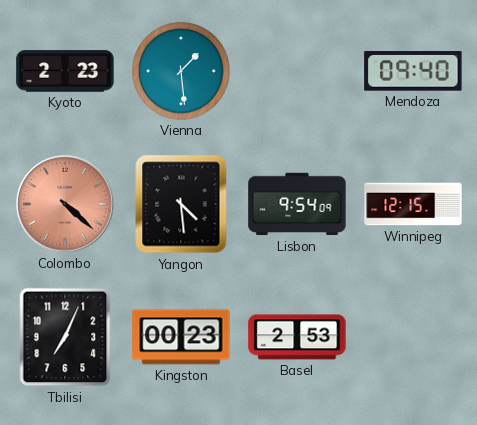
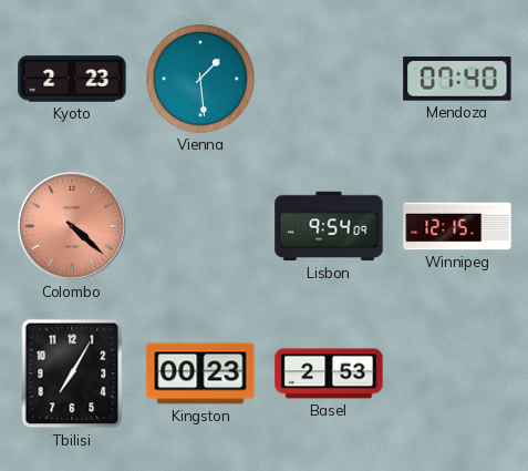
Mendoza: 09:40 -> 07:40 (457, 79)
Yangon: 4:29 -> none (181, 204)
Tbilisi: 7:04 -> 7:05 (72, 373)
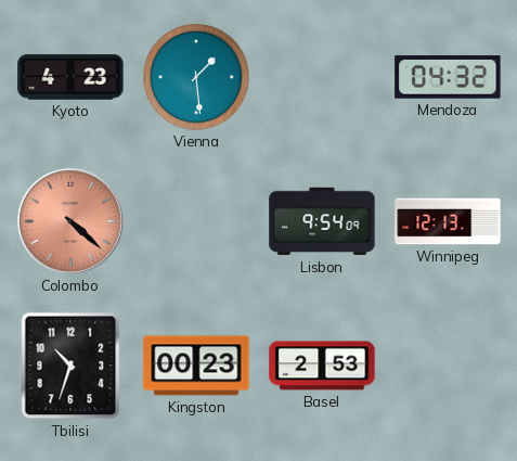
Kyoto: 2:23 -> 4:23 (70, 77)
Mendoza: 07:40 -> 04:32 (448, 77)
Winnipeg: 12:15 -> 12:13 (448, 221)
Tbilisi: 7:05 -> 10:33 (70, 366)
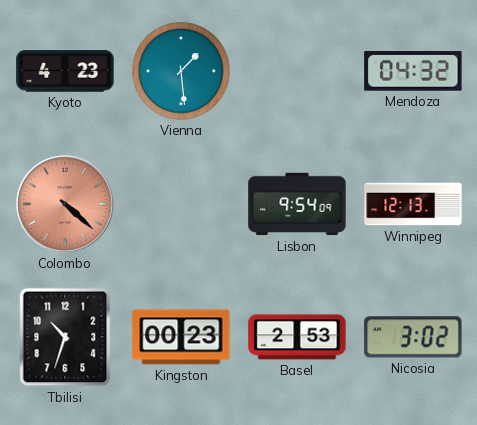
Nicosia: none -> 3:02 (413, 337)
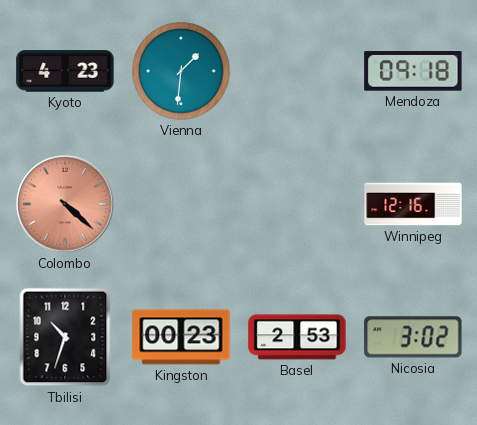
Vienna: 1:29 -> 1:31 (181, 71)
Mendoza: 04:32 -> 09:18 (413, 71)
Lisbon: 9:54 -> none (297, 204)
Winnipeg: 12:13 -> 12:16 (413, 204)
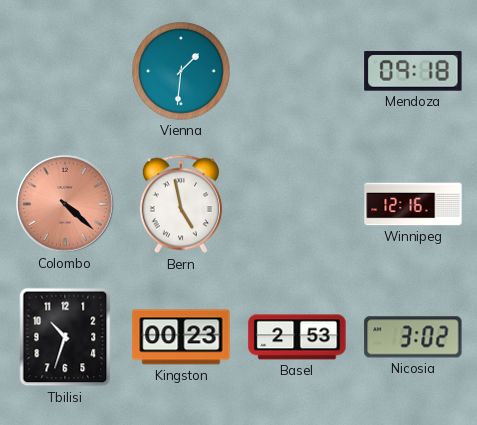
Kyoto: 4:23 -> none (65, 71)
Bern: none -> 4:58 (181, 204)
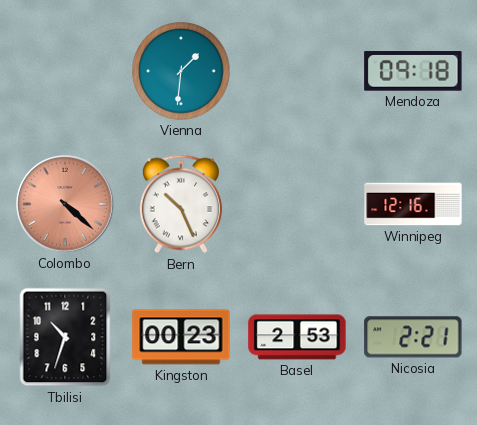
Bern: 4:58 -> 10:26 (181, 204)
Nicosia: 3:02 -> 2:21 (413, 337)
